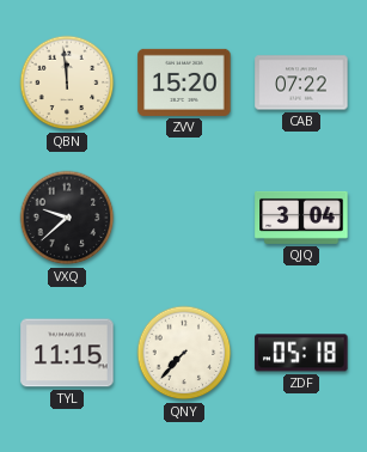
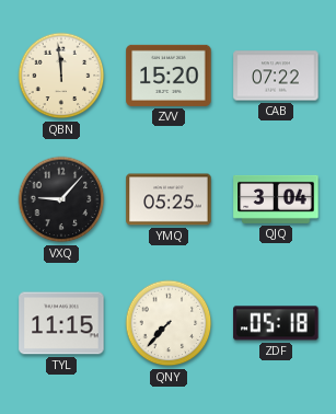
VXQ: 9:38 -> 9:07 (61, 199)
YMQ: none -> 05:25 (169, 199)
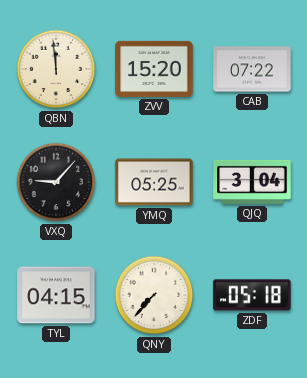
TYL: 11:15 -> 04:15 (56, 295)
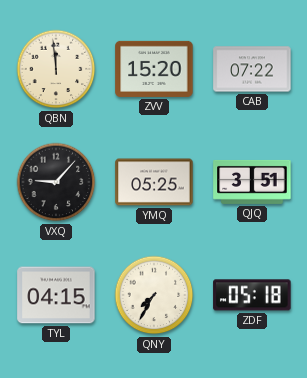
QJQ: 3:04 -> 3:51 (252, 182)
QNY: 7:37 -> 7:35 (154, 295)
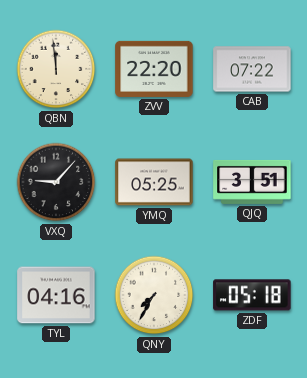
ZVV: 15:20 -> 22:20 (154, 69)
TYL: 04:15 -> 04:16 (56, 295)
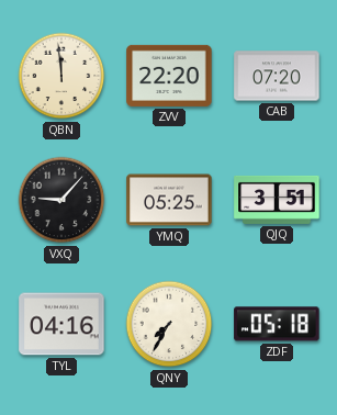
CAB: 07:22 -> 07:20 (277, 76)
